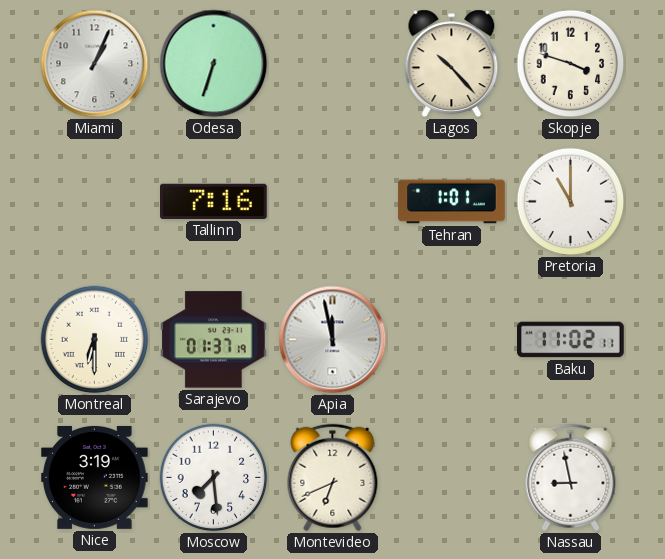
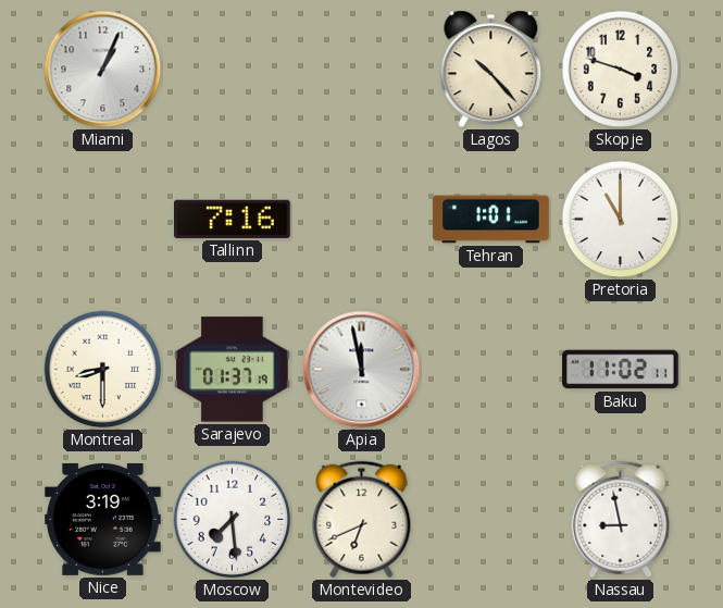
Odesa: 6:33 -> none (214, 64)
Montreal: 6:30 -> 8:30 (103, 370)
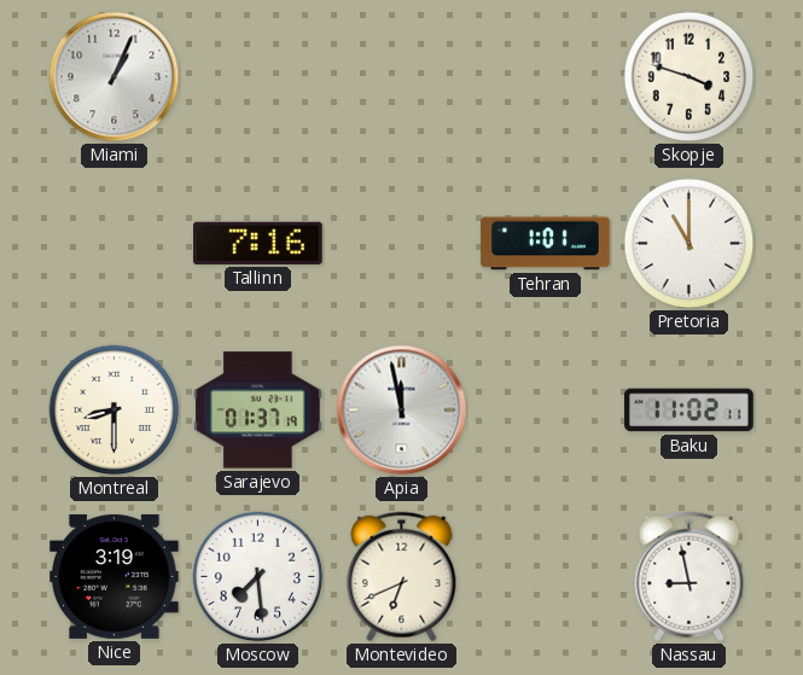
Lagos: 10:23 -> none (491, 70)
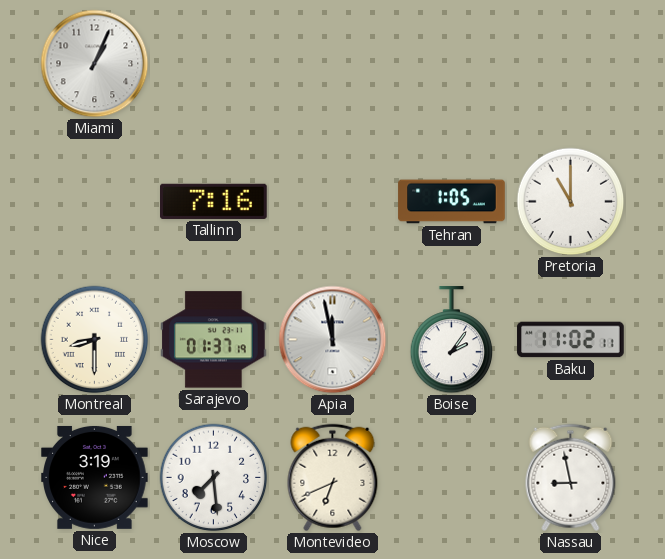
Skopje: 3:48 -> none (689, 77)
Tehran: 1:01 -> 1:05 (452, 202)
Boise: none -> 2:06 (452, 340)
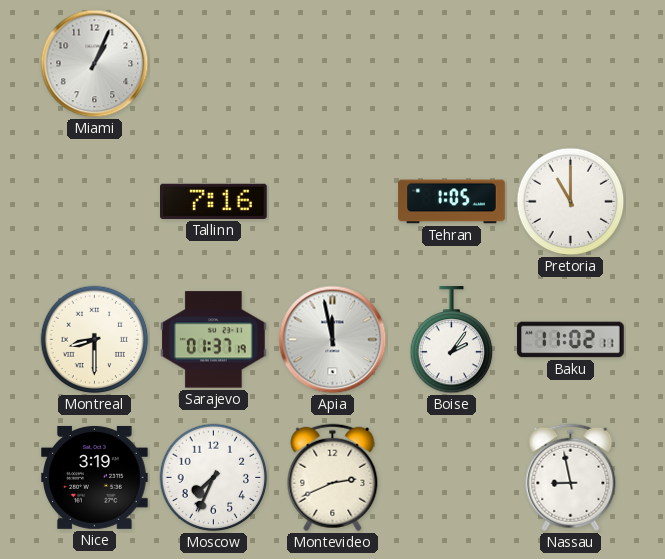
Moscow: 7:29 -> 7:34 (214, 478)
Montevideo: 6:41 -> 2:41 (333, 478)
